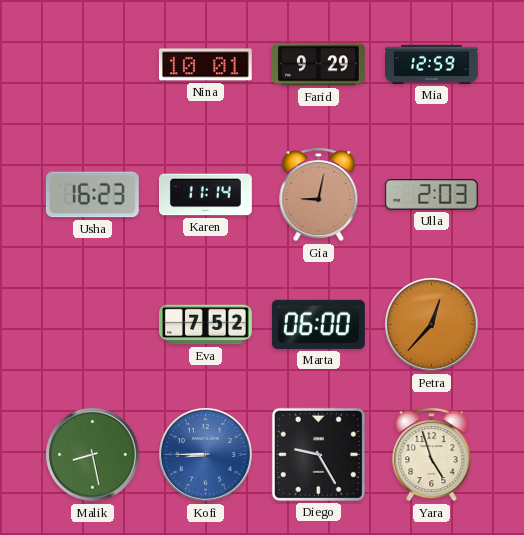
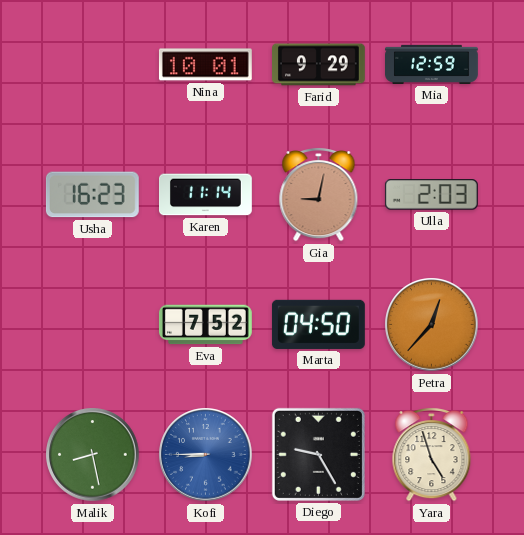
Marta: 06:00 -> 04:50 (318, 324)
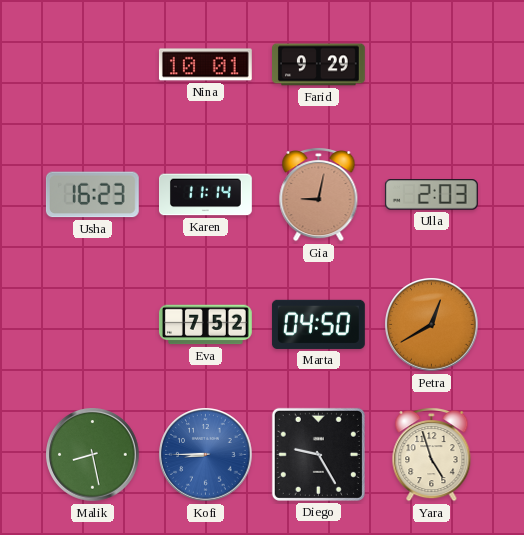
Mia: 12:59 -> none (432, 64)
Petra: 12:37 -> 12:40 (432, 325)
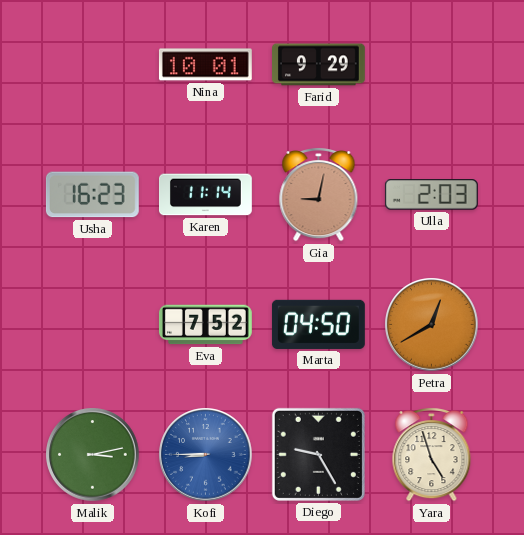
Malik: 8:28 -> 3:13 (93, 455)
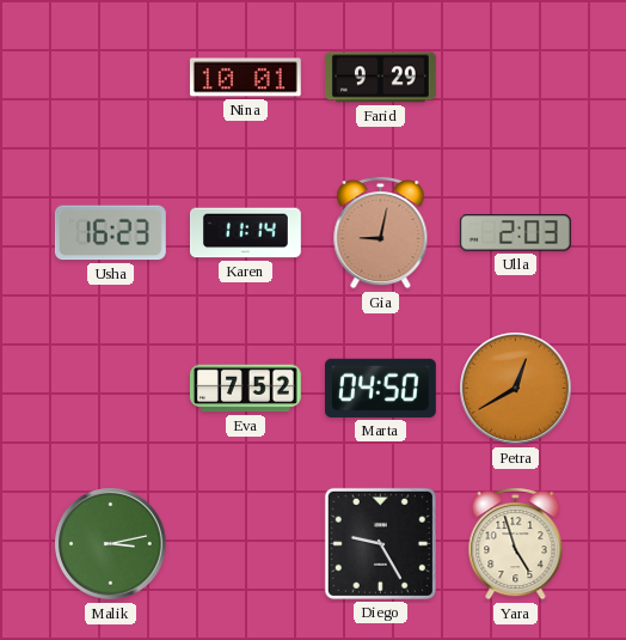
Kofi: 8:45 -> none (206, 455)
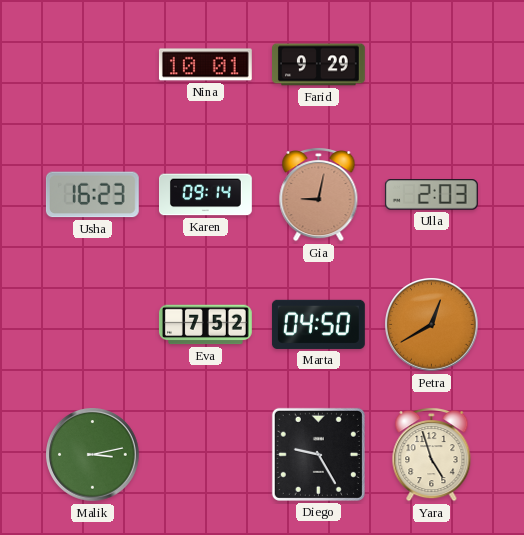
Karen: 11:14 -> 09:14 (206, 195)
